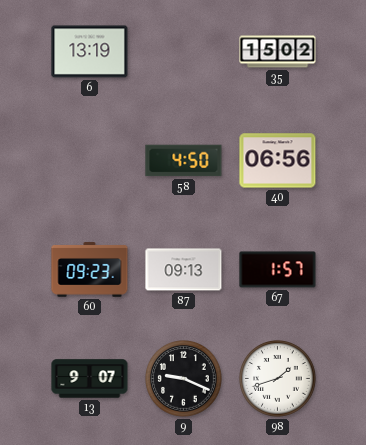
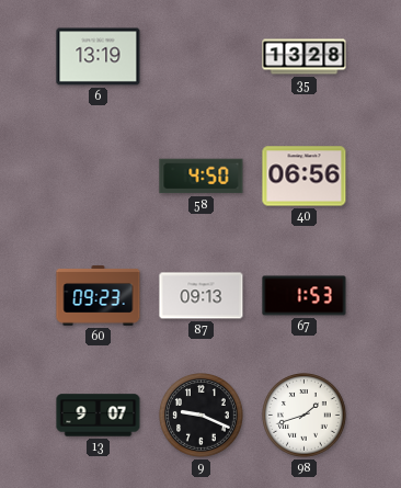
35: 15:02 -> 13:28 (305, 57)
67: 1:57 -> 1:53 (305, 296)
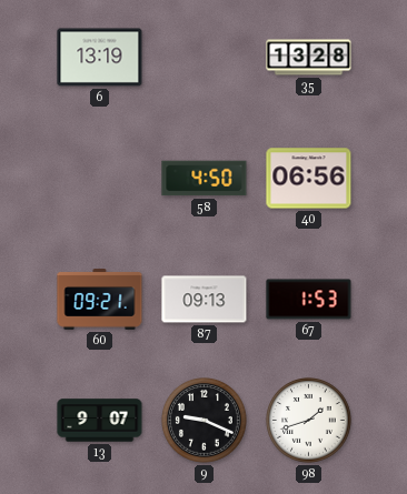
60: 09:23 -> 09:21 (100, 300)
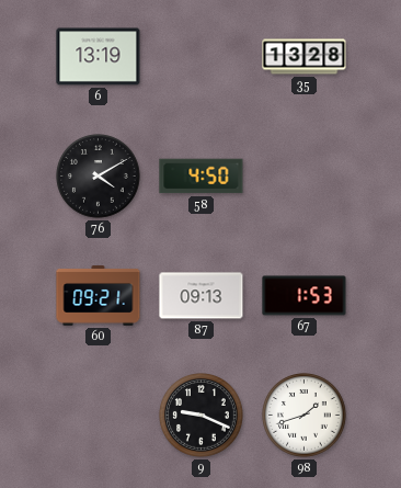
76: none -> 4:10 (99, 177)
40: 06:56 -> none (309, 179)
13: 9:07 -> none (100, 421)
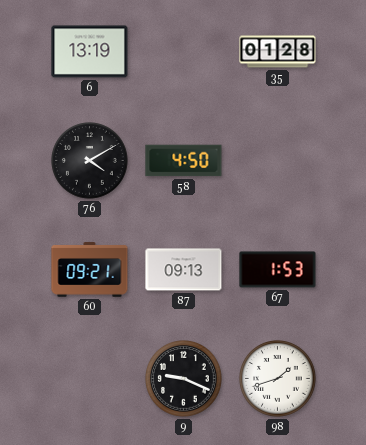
35: 13:28 -> 01:28 (278, 52)
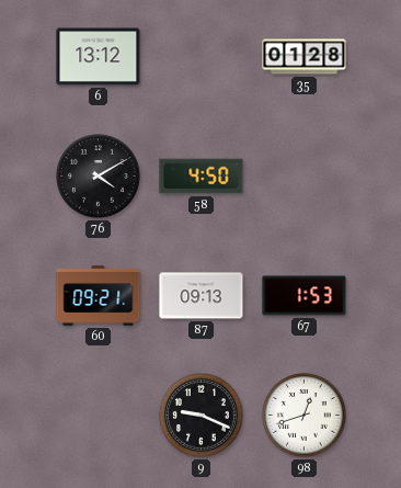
6: 13:19 -> 13:12 (99, 57)
98: 1:42 -> 12:42 (305, 416)
